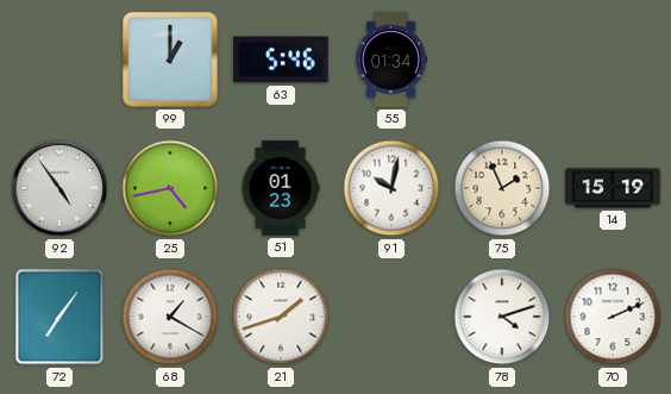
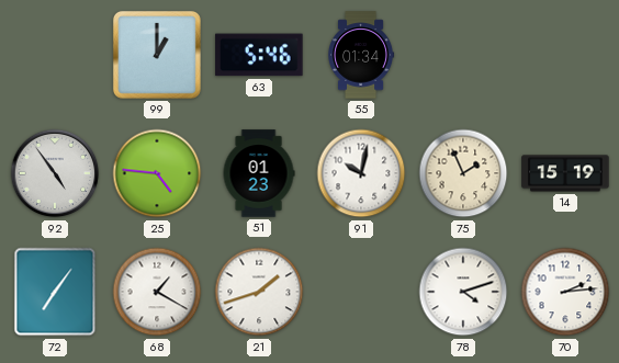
25: 4:43 -> 4:46 (157, 173)
70: 2:11 -> 2:14 (565, 292)
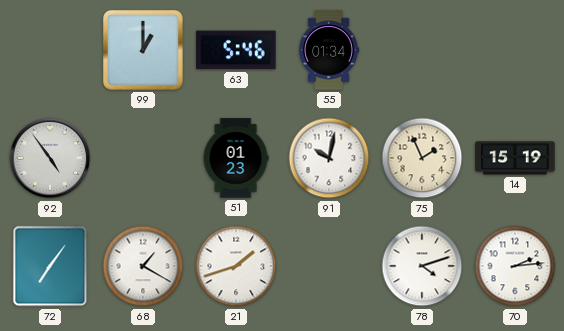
25: 4:46 -> none (157, 173)
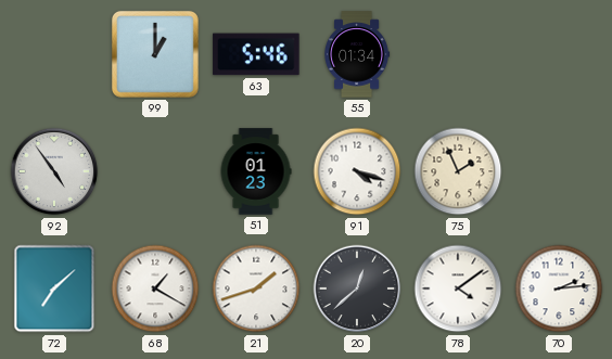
91: 10:02 -> 4:18 (357, 171)
14: 15:19 -> none (515, 158)
72: 7:06 -> 7:08 (54, 289)
20: none -> 12:38 (357, 289)
78: 4:12 -> 4:09 (458, 289)
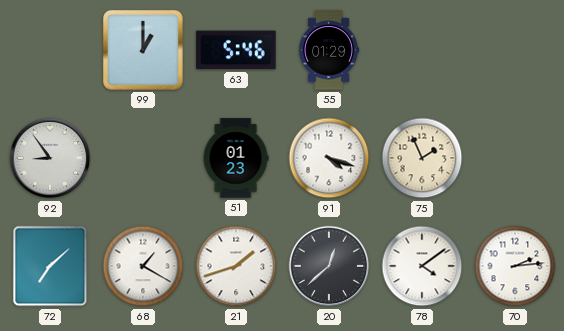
55: 01:34 -> 01:29 (330, 50)
92: 4:54 -> 8:54 (50, 158)
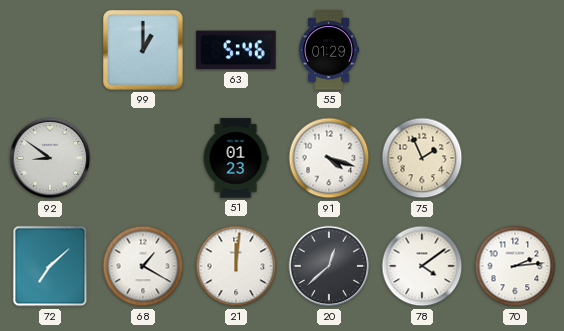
92: 8:54 -> 8:51 (50, 158)
21: 1:42 -> 12:01 (236, 266)
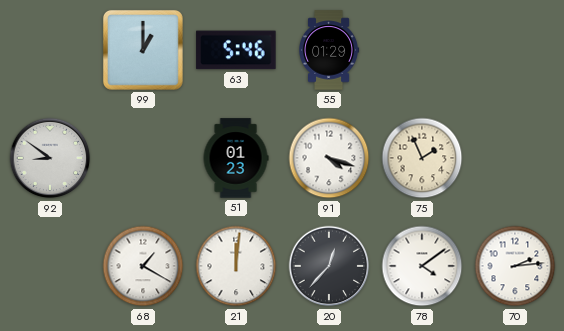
72: 7:08 -> none (50, 266)
20: 12:38 -> 12:37 (329, 266)
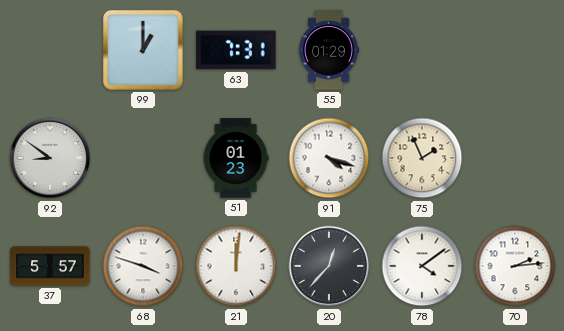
63: 5:46 -> 7:31 (236, 50)
37: none -> 5:57 (50, 266)
68: 1:20 -> 3:48 (143, 266)
